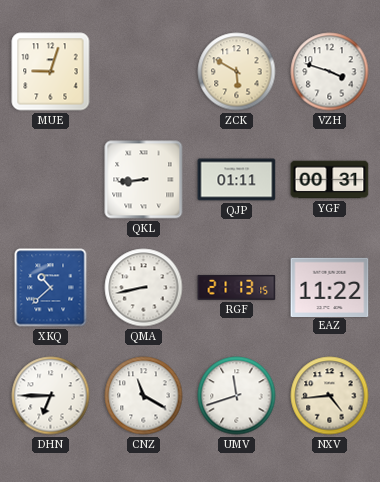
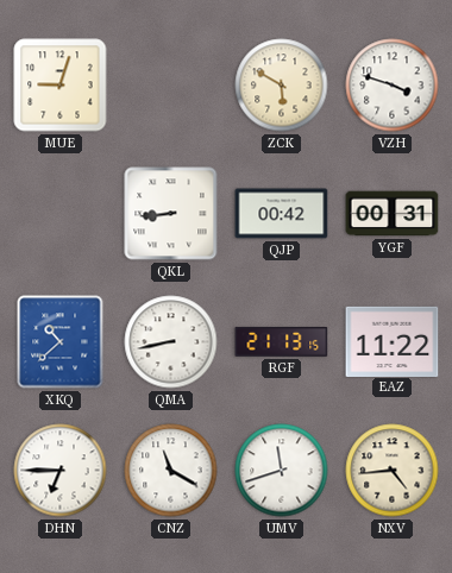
QJP: 01:11 -> 00:42 (282, 214)
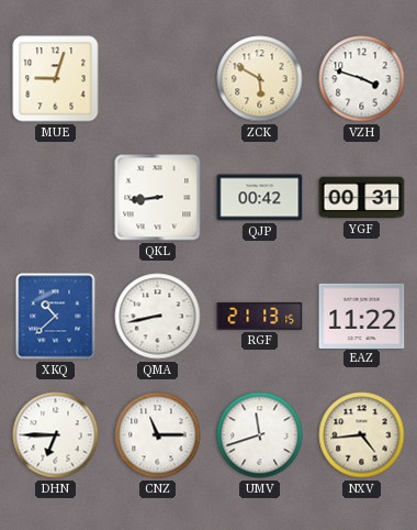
CNZ: 11:20 -> 11:15 (158, 435)
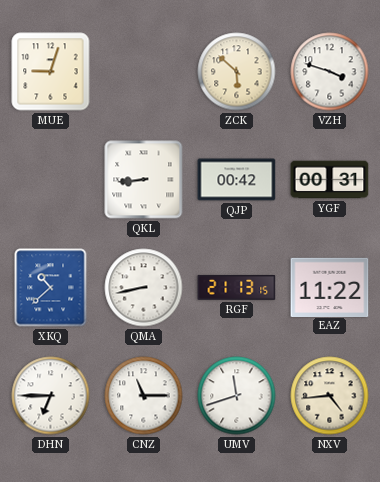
ZCK: 5:50 -> 5:52 (237, 72)
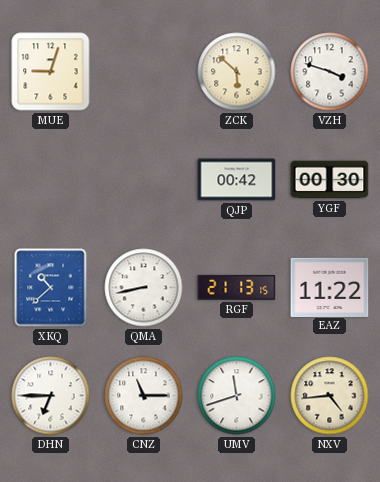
QKL: 8:44 -> none (144, 180)
YGF: 00:31 -> 00:30 (330, 180)
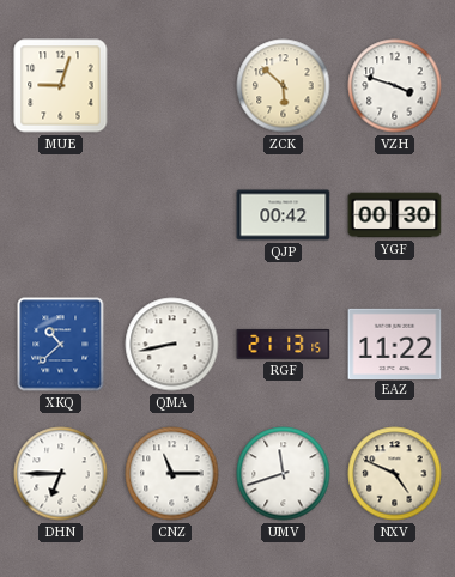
NXV: 4:44 -> 4:49 (395, 474)
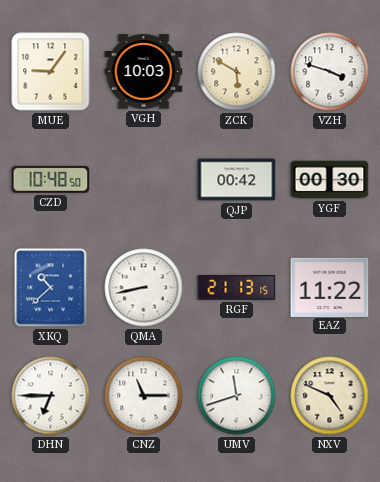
MUE: 9:03 -> 9:06 (51, 72)
VGH: none -> 10:03 (144, 72)
ZCK: 5:52 -> 5:50 (237, 72)
CZD: none -> 10:48 (51, 179)
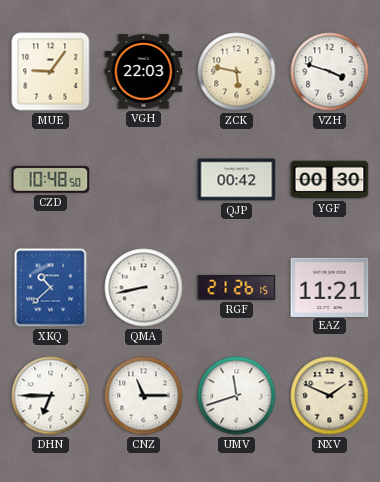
VGH: 10:03 -> 22:03 (144, 72)
ZCK: 5:50 -> 5:47 (237, 72)
RGF: 21:13 -> 21:26 (237, 287)
EAZ: 11:22 -> 11:21 (330, 287)
NXV: 4:49 -> 1:49 (330, 396)
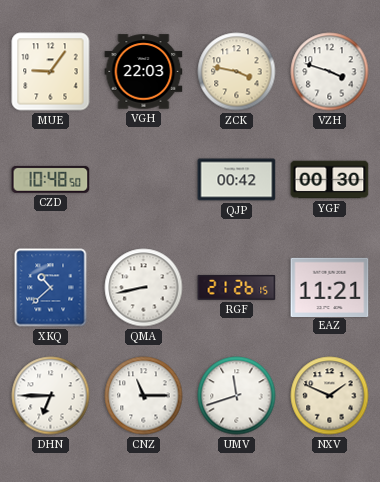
ZCK: 5:47 -> 3:47 (237, 72)
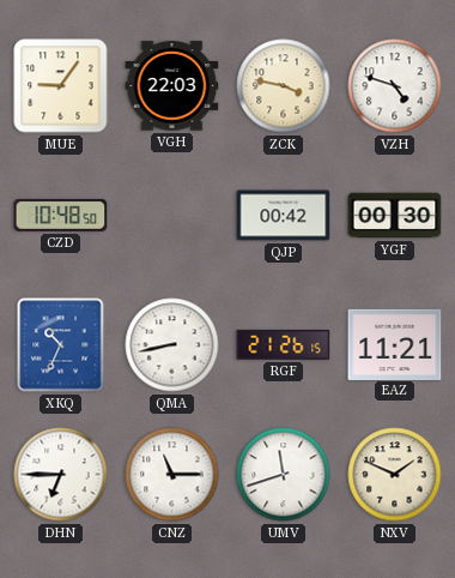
VZH: 3:48 -> 4:48 (395, 86)
XKQ: 10:38 -> 10:34 (61, 345)
